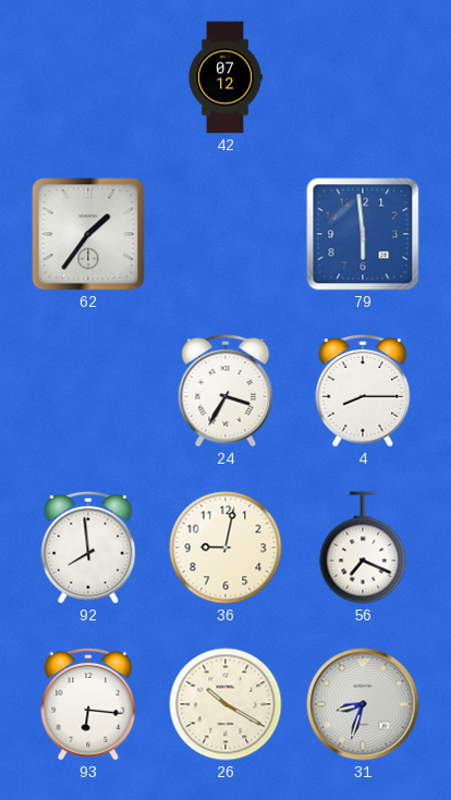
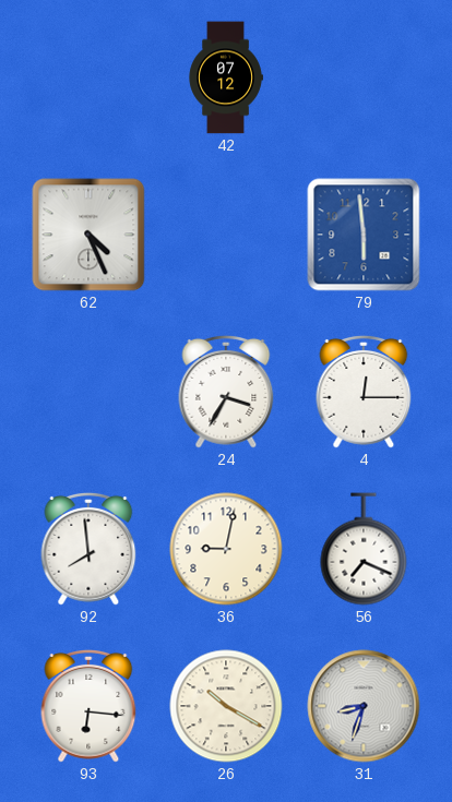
62: 1:36 -> 4:26 (88, 235)
4: 8:15 -> 12:15 (364, 392)
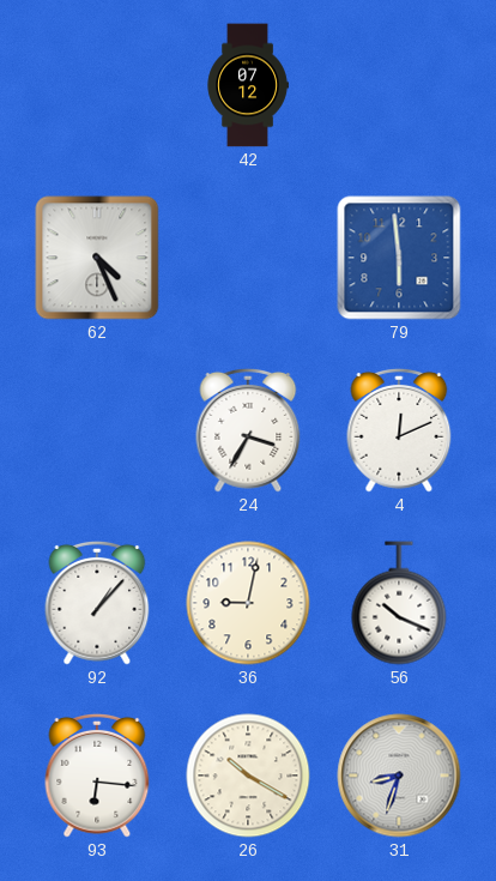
4: 12:15 -> 12:11 (399, 430)
92: 7:59 -> 1:07 (97, 603)
56: 7:19 -> 10:19 (399, 603)
